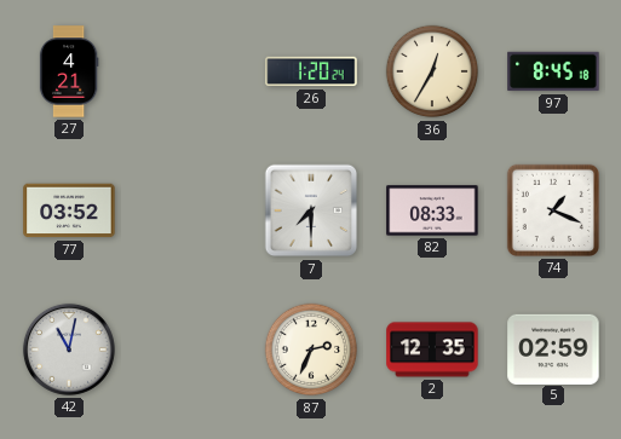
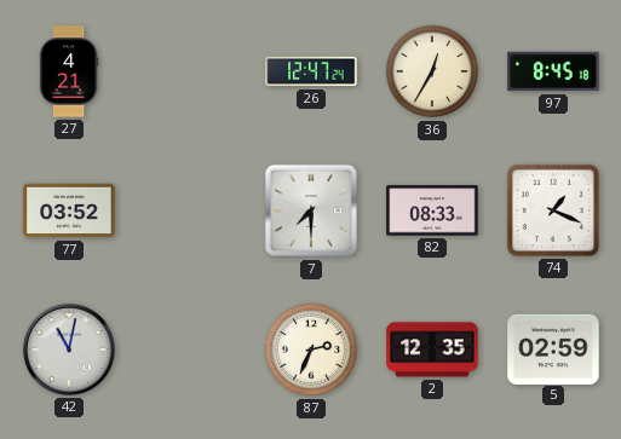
26: 1:20 -> 12:47 (311, 71)
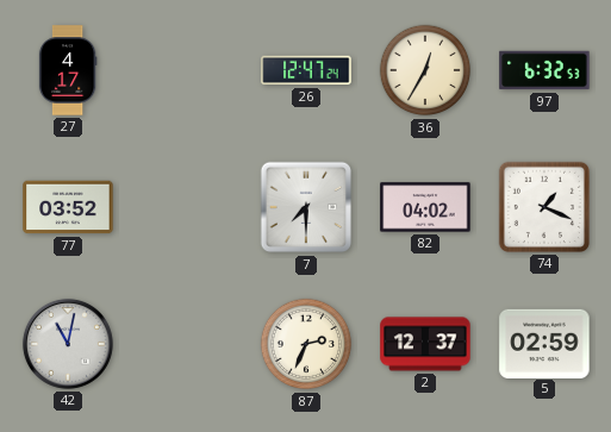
27: 4:21 -> 4:17 (68, 70)
97: 8:45 -> 6:32 (544, 70)
82: 08:33 -> 04:02 (425, 207)
2: 12:35 -> 12:37 (425, 344)
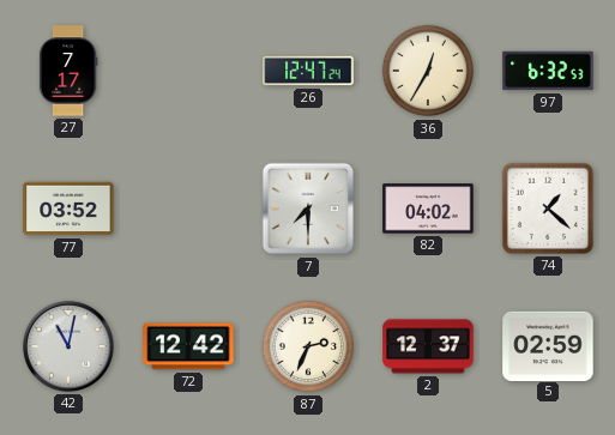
27: 4:17 -> 7:17 (68, 71)
74: 1:19 -> 1:22 (548, 209)
72: none -> 12:42 (188, 346)
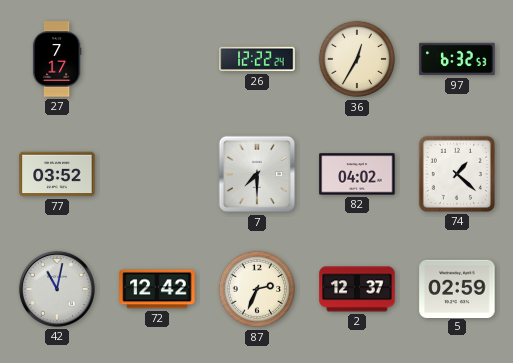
26: 12:47 -> 12:22 (257, 59)
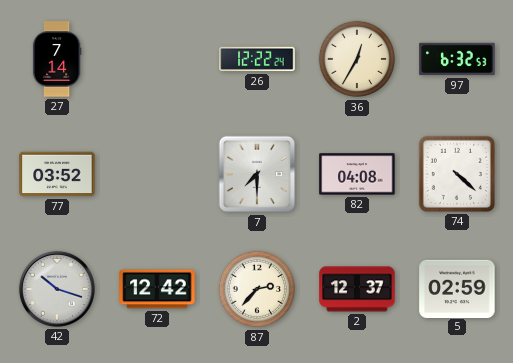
27: 7:17 -> 7:14 (57, 59)
82: 04:02 -> 04:08 (357, 174)
74: 1:22 -> 4:22 (457, 174)
42: 11:02 -> 10:18 (57, 289)
87: 2:34 -> 2:37 (257, 289)
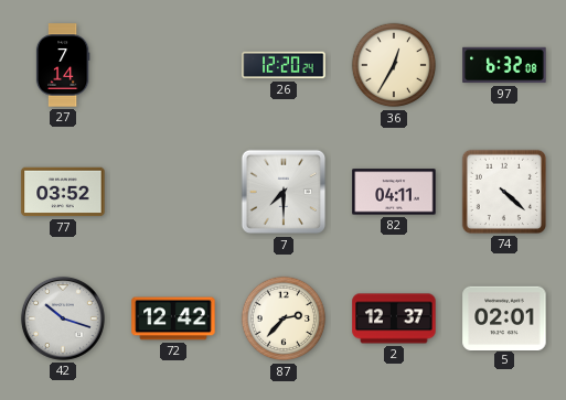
26: 12:22 -> 12:20 (284, 65)
97: 6:32:53 -> 6:32:08 (504, 65)
82: 04:08 -> 04:11 (394, 192)
5: 02:59 -> 02:01 (504, 317)
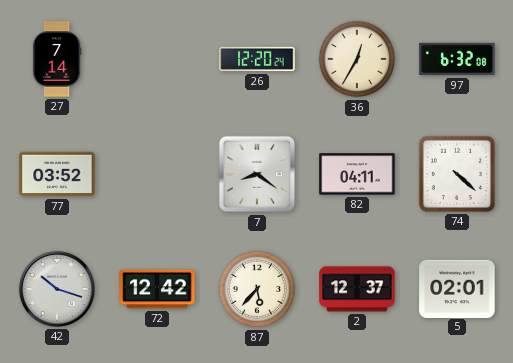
7: 7:30 -> 8:21 (257, 174)
87: 2:37 -> 5:37 (257, 289)
